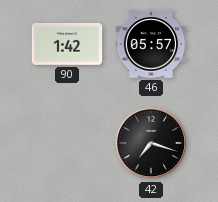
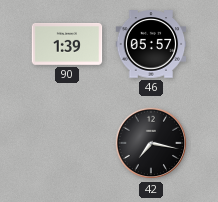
90: 1:42 -> 1:39 (67, 45)
42: 7:18 -> 7:17 (151, 143)
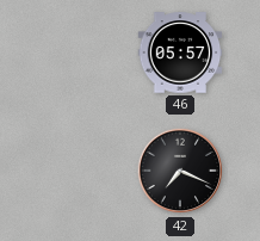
90: 1:39 -> none (67, 45)
42: 7:17 -> 7:19 (180, 171)
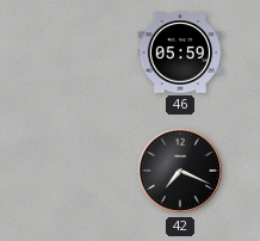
46: 05:57 -> 05:59 (180, 52)
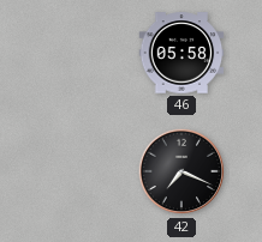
46: 05:59 -> 05:58 (181, 53)
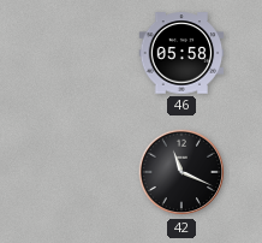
42: 7:19 -> 11:19 (181, 172)
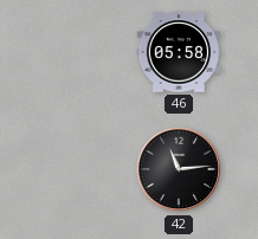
42: 11:19 -> 11:14 (179, 169)
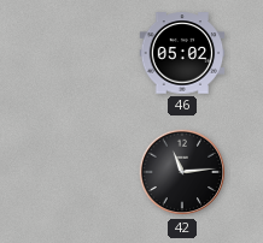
46: 05:58 -> 05:02 (182, 53)
